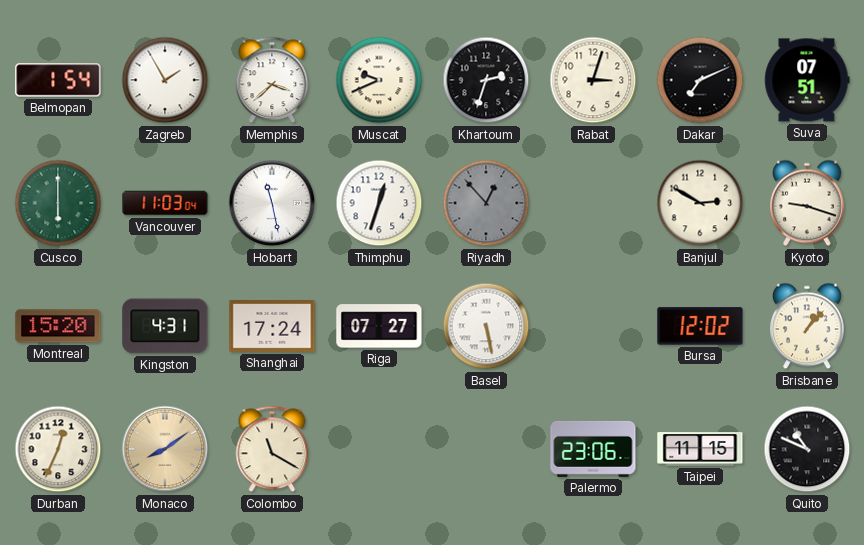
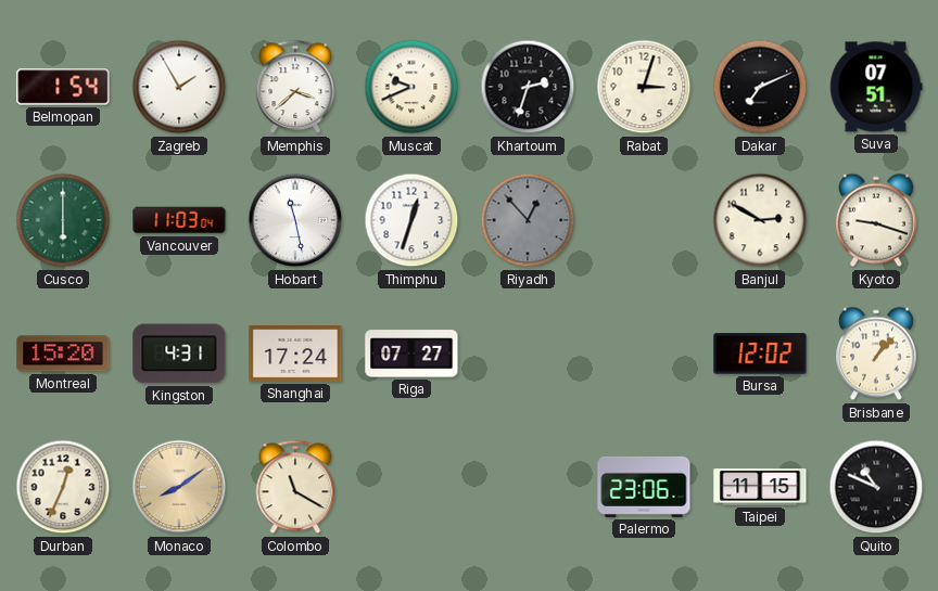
Basel: 5:28 -> none (486, 326)
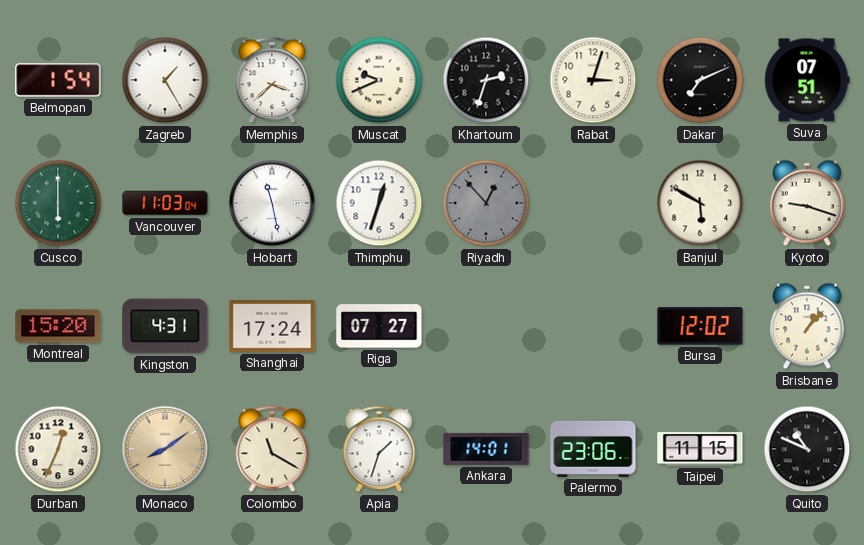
Zagreb: 1:55 -> 1:25 (165, 80)
Banjul: 2:50 -> 5:50 (700, 203)
Apia: none -> 1:33 (379, 449)
Ankara: none -> 14:01 (486, 449)
